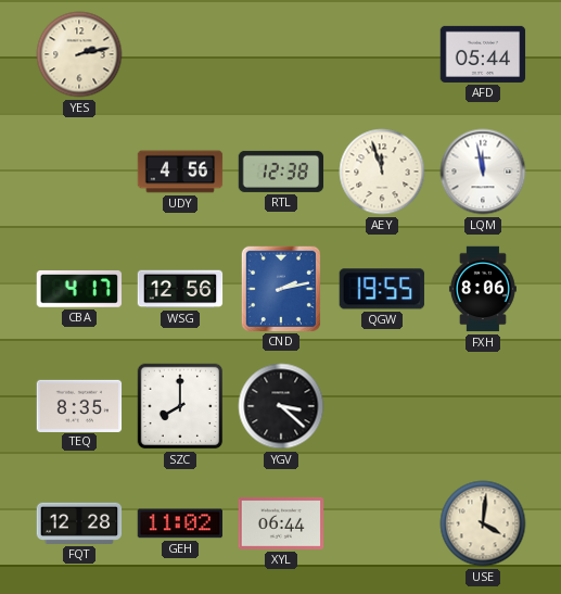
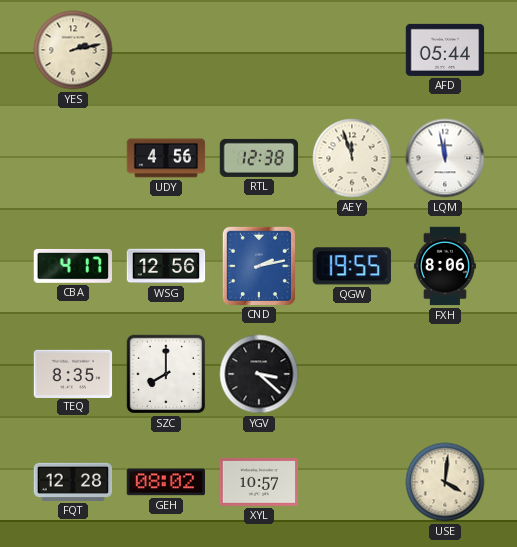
GEH: 11:02 -> 08:02 (166, 482)
XYL: 06:44 -> 10:57 (259, 482)
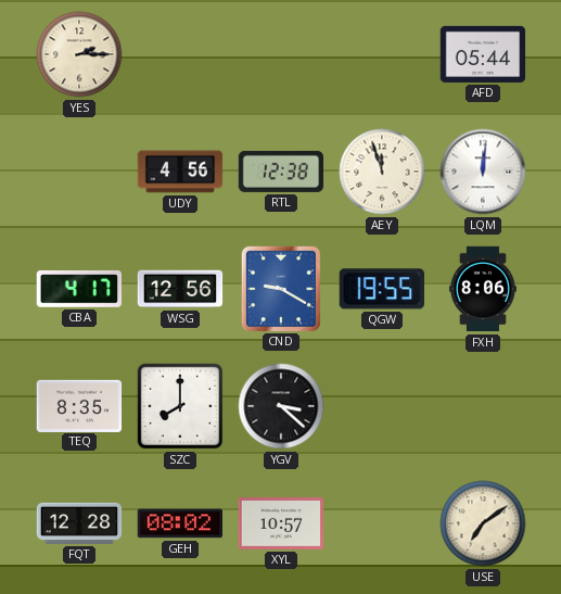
YES: 2:13 -> 2:15 (79, 54)
LQM: 11:58 -> 12:01 (483, 172)
CND: 2:13 -> 9:20 (280, 288)
USE: 4:01 -> 7:09 (483, 523)
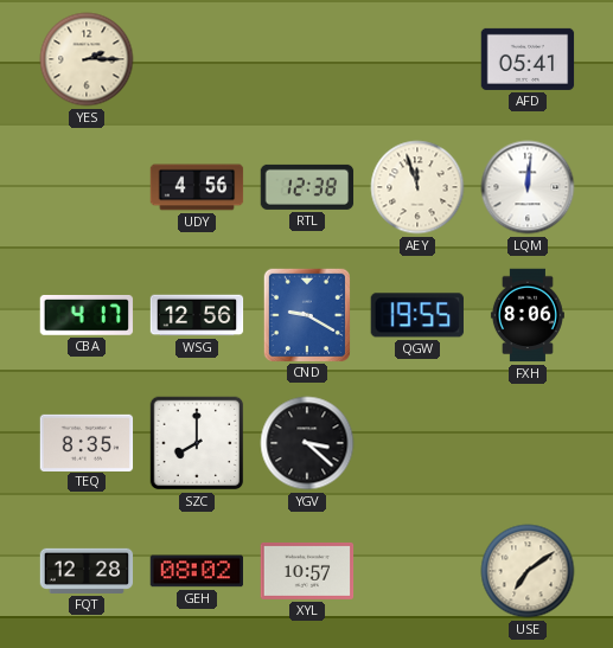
AFD: 05:44 -> 05:41 (528, 59)
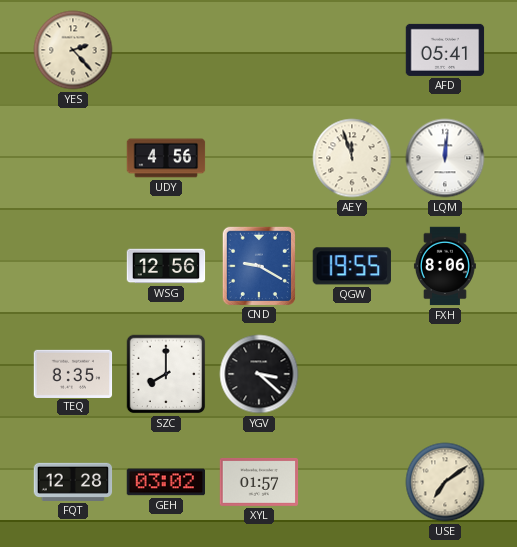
YES: 2:15 -> 2:23 (73, 50)
RTL: 12:38 -> none (307, 187)
CBA: 4:17 -> none (87, 315)
GEH: 08:02 -> 03:02 (166, 482)
XYL: 10:57 -> 01:57 (259, 482)
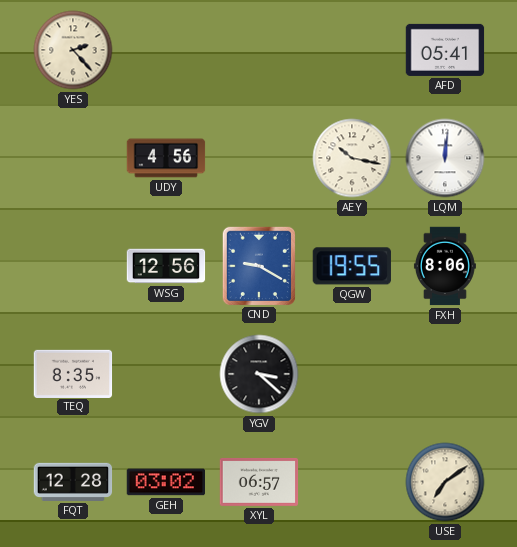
AEY: 11:57 -> 10:17 (352, 158)
SZC: 8:00 -> none (166, 374)
XYL: 01:57 -> 06:57 (259, 482)
